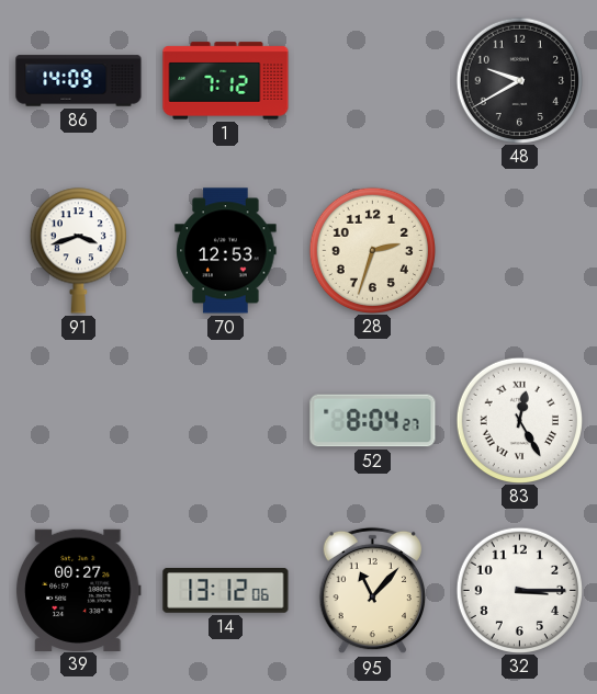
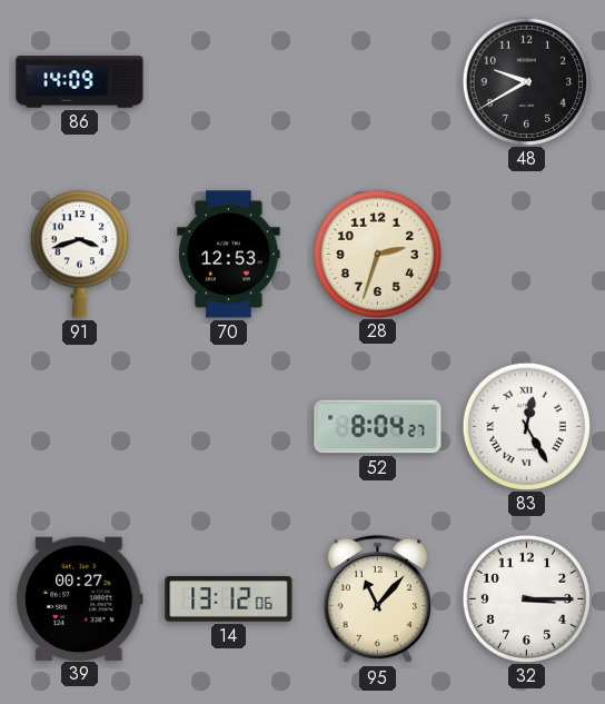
1: 7:12 -> none (226, 81)
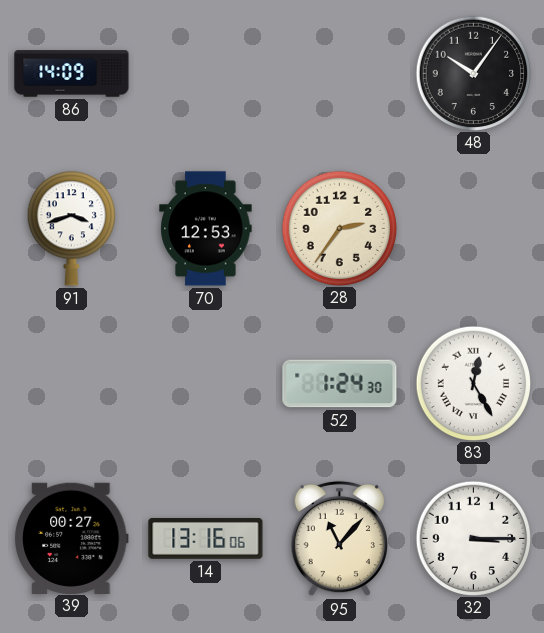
48: 9:40 -> 10:06 (473, 73)
28: 2:33 -> 2:36 (339, 228)
52: 8:04 -> 1:24 (340, 384)
14: 13:12 -> 13:16 (206, 539)
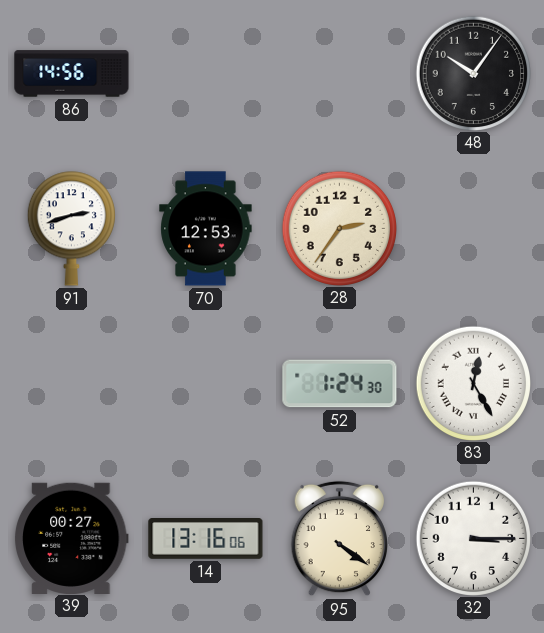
86: 14:09 -> 14:56 (72, 74)
91: 3:42 -> 2:42 (71, 229)
95: 11:07 -> 4:21 (339, 539)
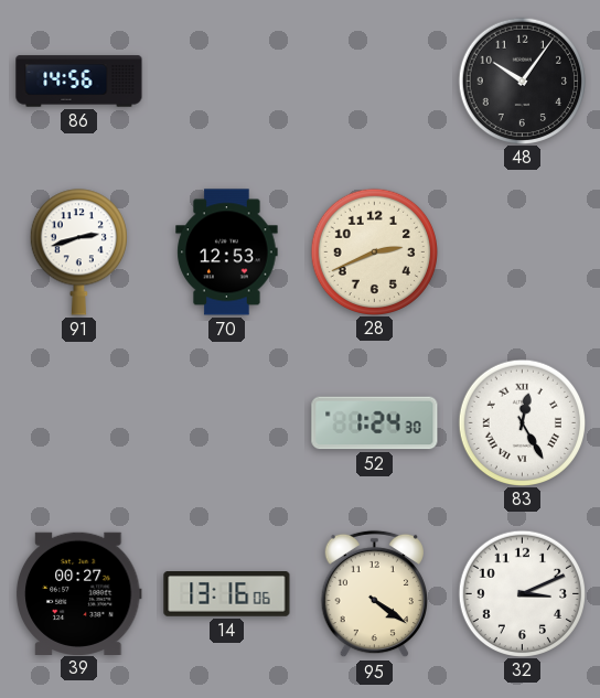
28: 2:36 -> 2:41 (374, 251)
32: 3:15 -> 3:11 (522, 593)
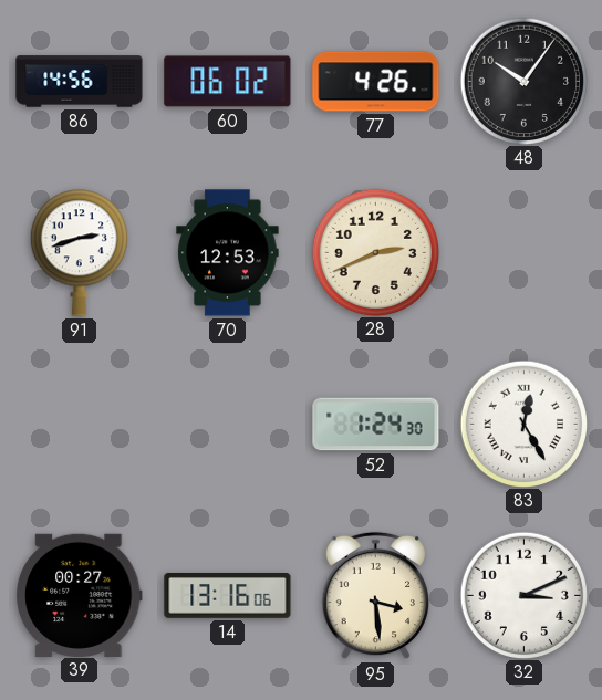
60: none -> 06:02 (228, 82)
77: none -> 4:26 (376, 82)
95: 4:21 -> 3:29 (375, 596)
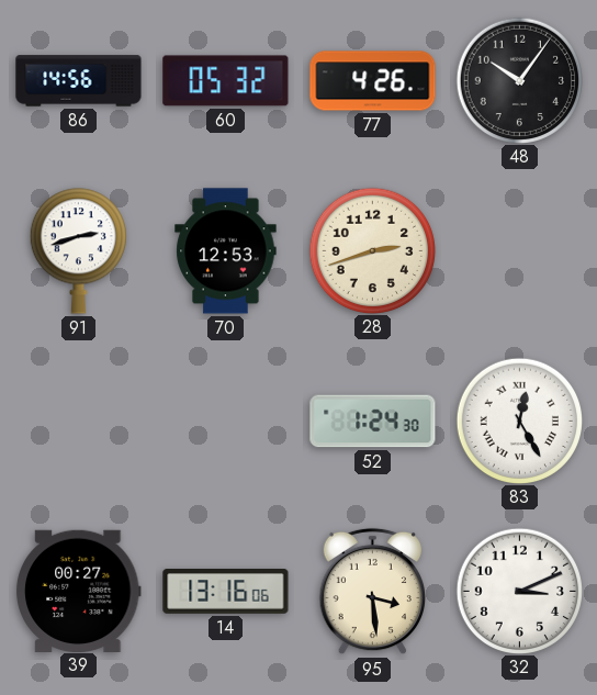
60: 06:02 -> 05:32 (226, 81)
28: 2:41 -> 2:42 (372, 250)
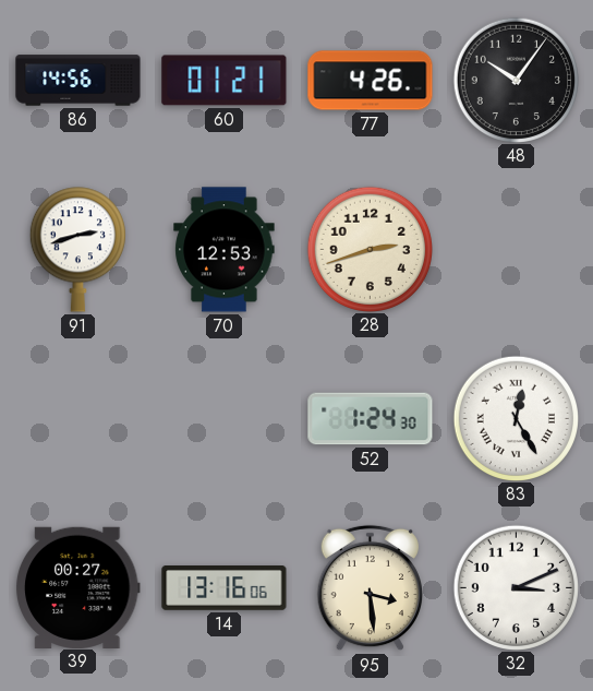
60: 05:32 -> 01:21 (225, 81)
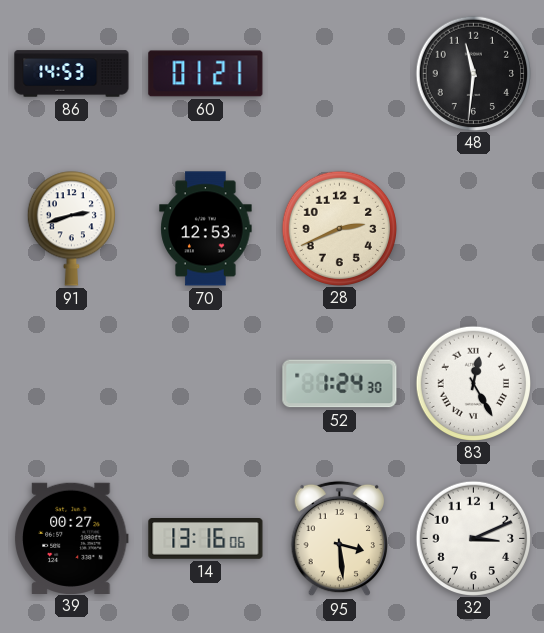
86: 14:56 -> 14:53 (72, 74)
77: 4:26 -> none (371, 81)
48: 10:06 -> 11:31 (473, 73)
28: 2:42 -> 2:41 (339, 228)
